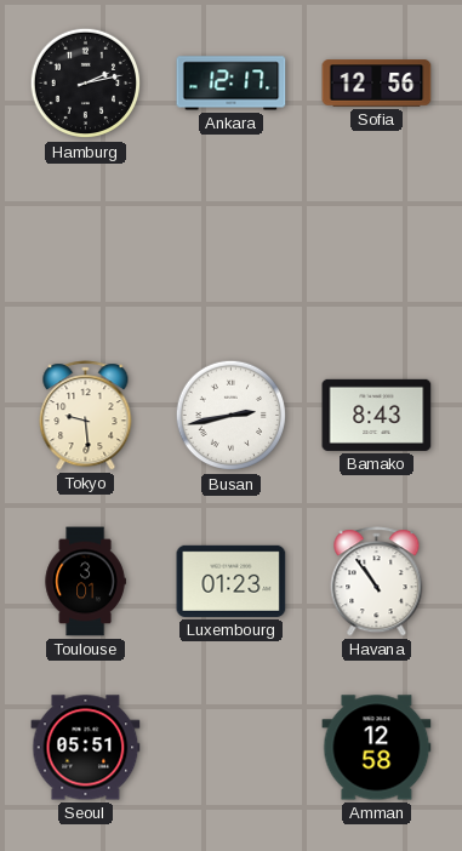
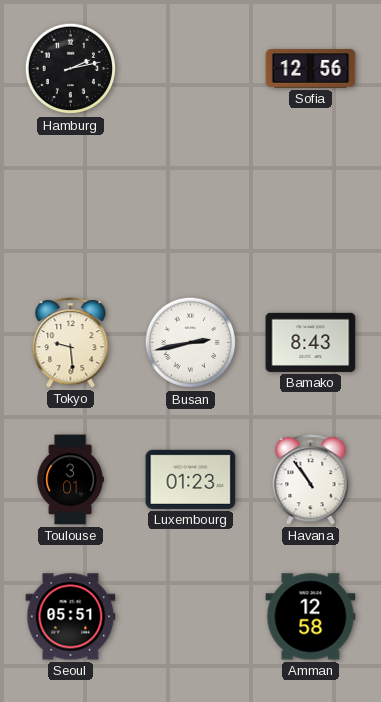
Ankara: 12:17 -> none (232, 84)
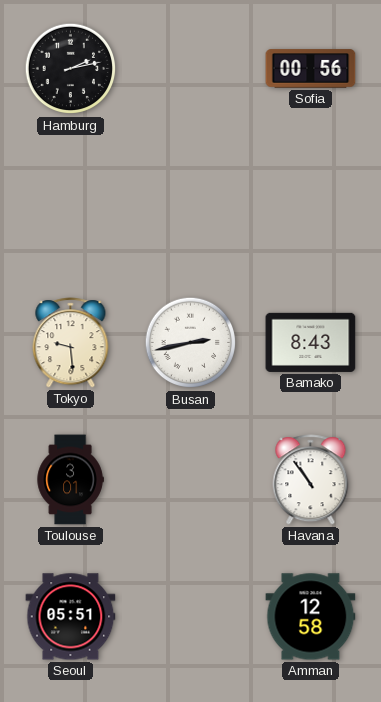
Sofia: 12:56 -> 00:56 (311, 69)
Luxembourg: 01:23 -> none (191, 479)
